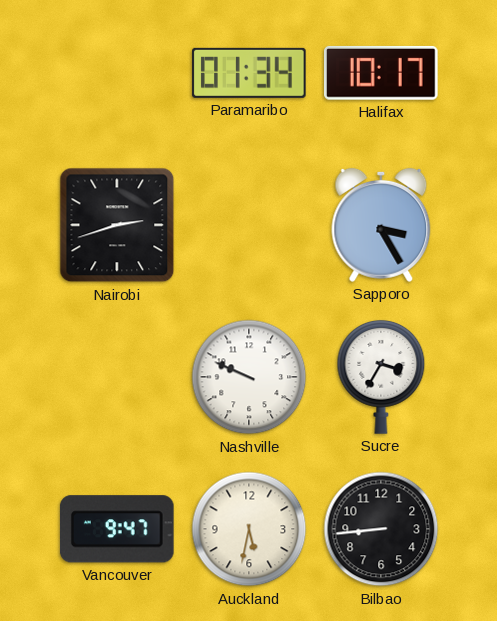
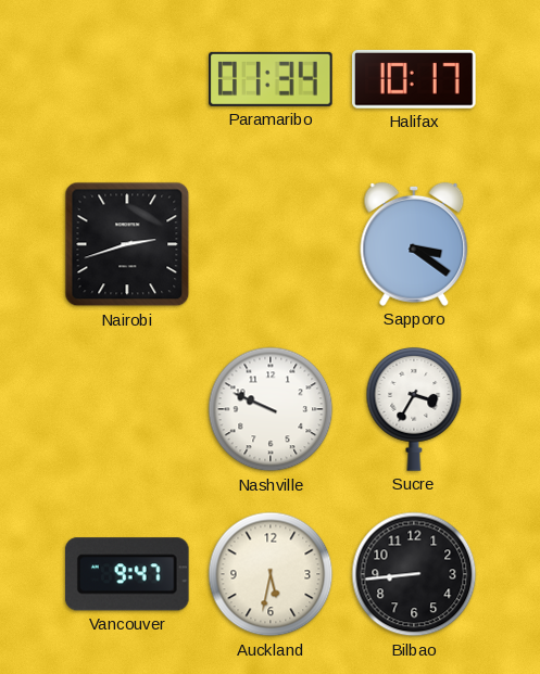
Sapporo: 3:25 -> 3:21 (414, 244)
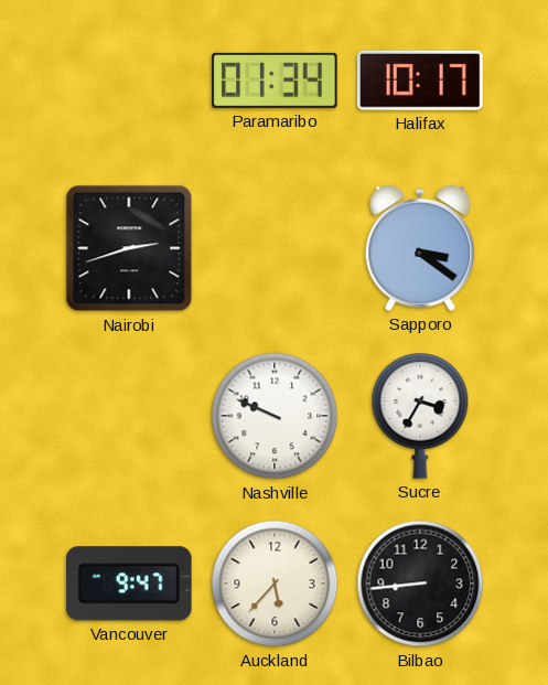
Auckland: 5:32 -> 5:37 (275, 584)
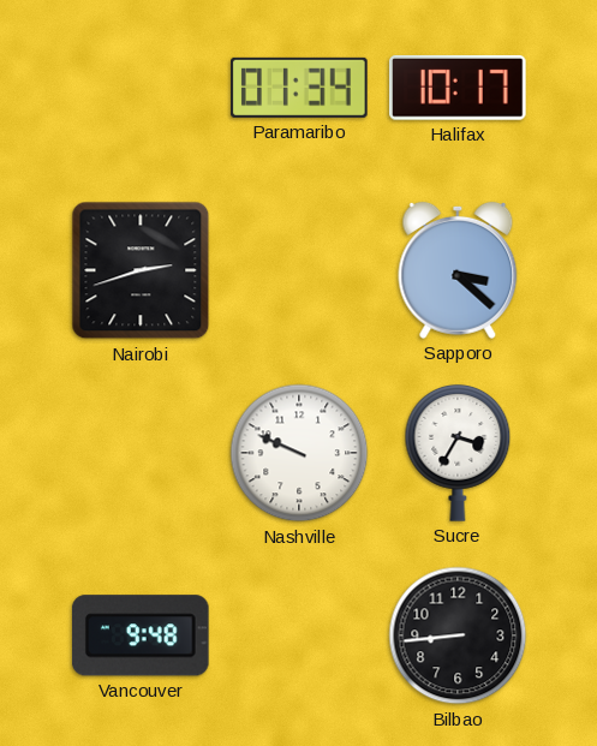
Sapporo: 3:21 -> 3:22 (458, 270)
Vancouver: 9:47 -> 9:48 (141, 635)
Auckland: 5:37 -> none (275, 584)
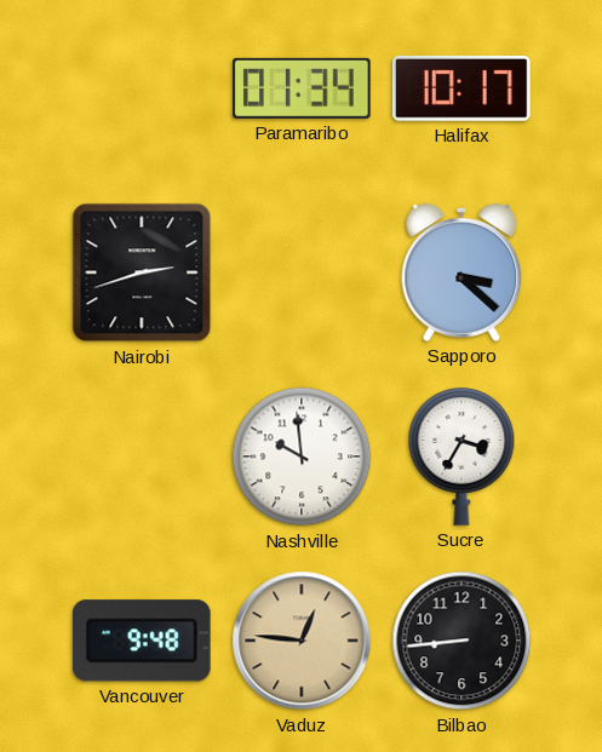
Nashville: 9:49 -> 9:59 (302, 457)
Vaduz: none -> 12:46 (302, 641)
